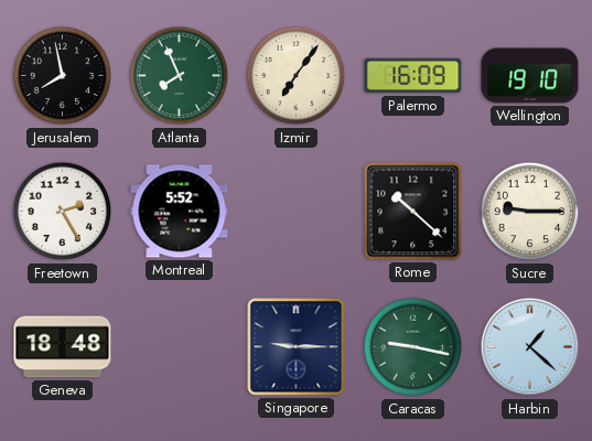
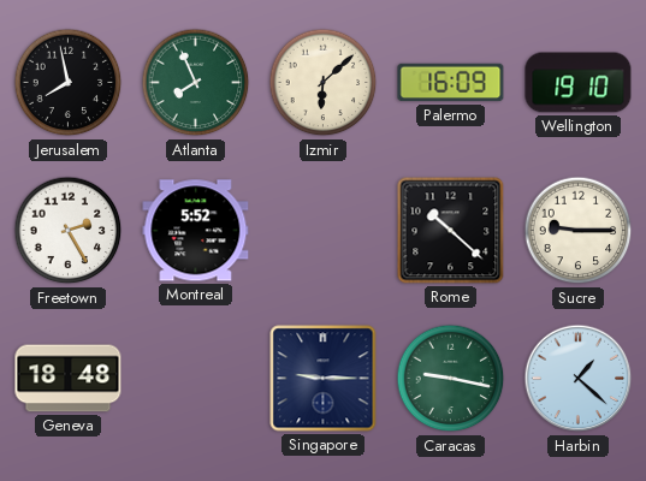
Izmir: 7:06 -> 6:08 (324, 83)
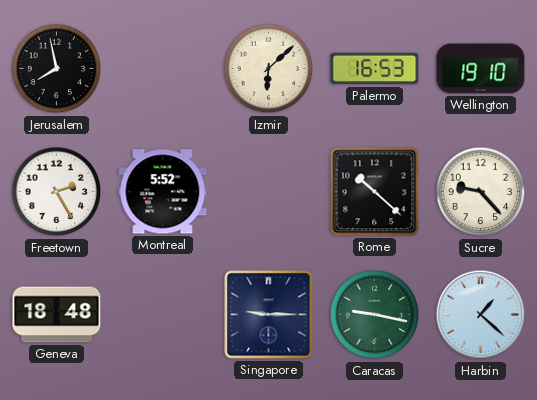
Atlanta: 7:56 -> none (196, 83)
Palermo: 16:09 -> 16:53 (375, 69)
Sucre: 9:15 -> 9:23 (481, 192)
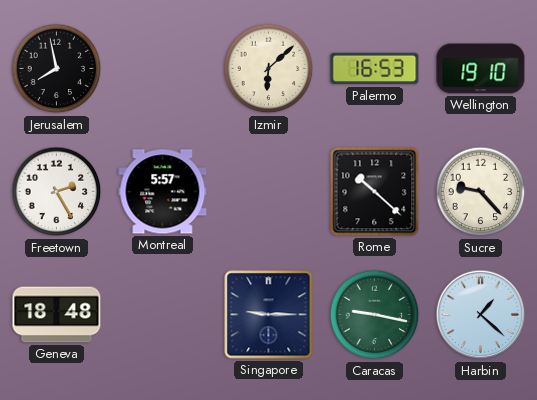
Montreal: 5:52 -> 5:57 (163, 192)
